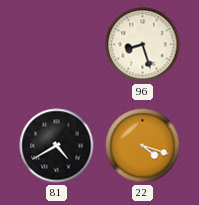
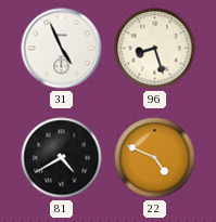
31: none -> 4:56 (62, 49)
22: 4:18 -> 4:49 (155, 158)
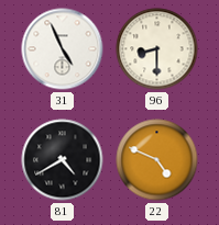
96: 8:27 -> 8:30 (157, 49)
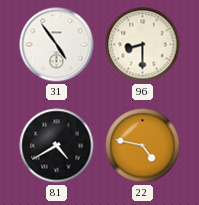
31: 4:56 -> 4:54 (57, 45)
22: 4:49 -> 4:47 (143, 146)
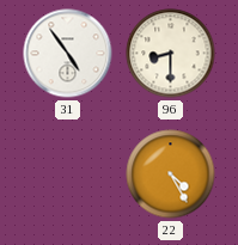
81: 4:40 -> none (57, 146)
22: 4:47 -> 4:25 (171, 174)
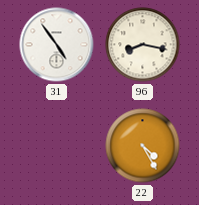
96: 8:30 -> 8:17 (143, 45)
